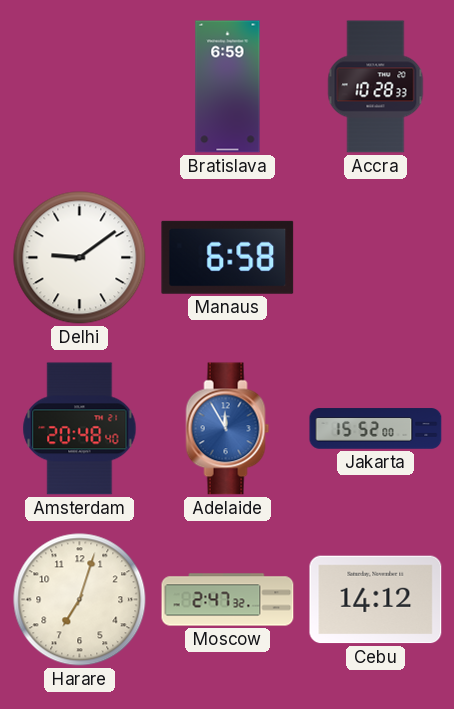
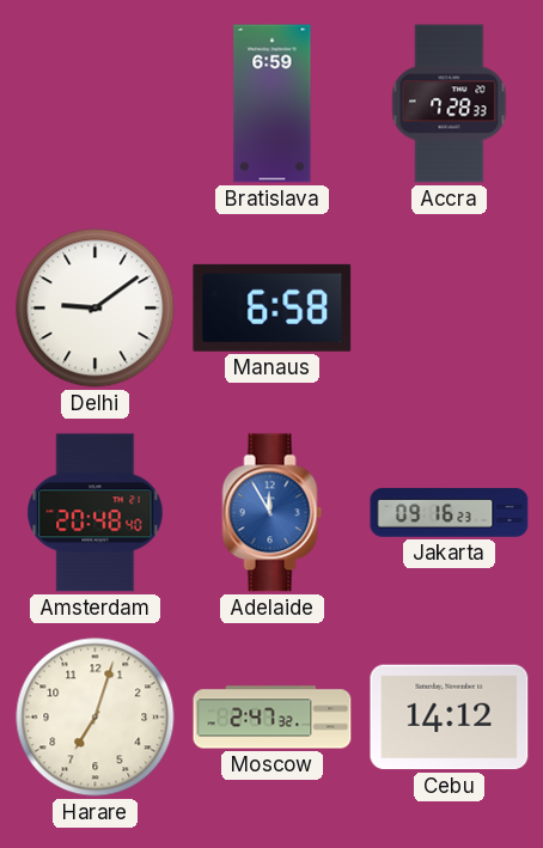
Accra: 10:28 -> 7:28 (450, 104)
Jakarta: 15:52 -> 09:16 (450, 513)
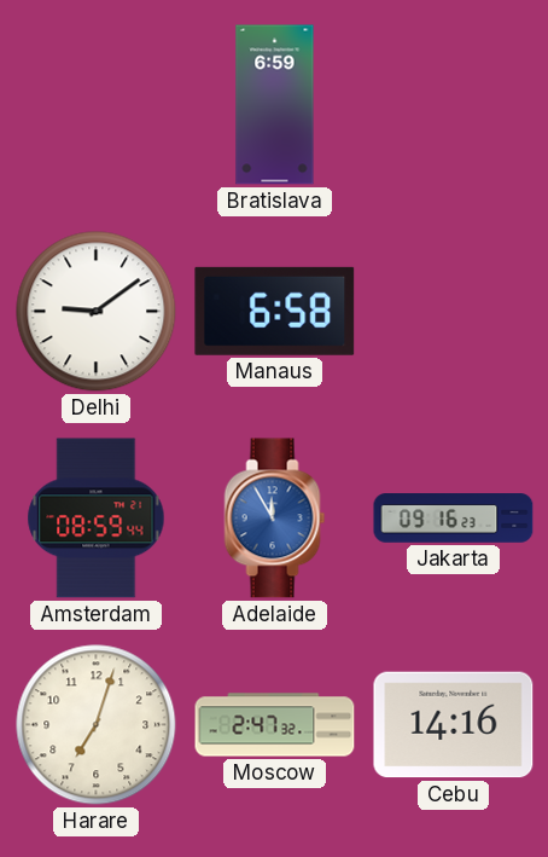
Accra: 7:28 -> none (450, 104)
Amsterdam: 20:48 -> 08:59 (97, 519)
Cebu: 14:12 -> 14:16 (454, 725)
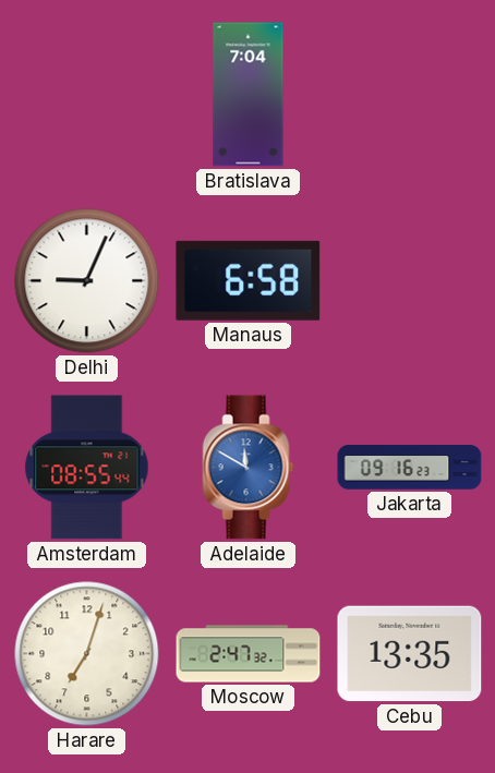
Bratislava: 6:59 -> 7:04 (249, 95)
Delhi: 9:09 -> 9:04 (87, 281)
Amsterdam: 08:59 -> 08:55 (87, 468)
Adelaide: 11:55 -> 11:50 (249, 468)
Cebu: 14:16 -> 13:35 (410, 654)
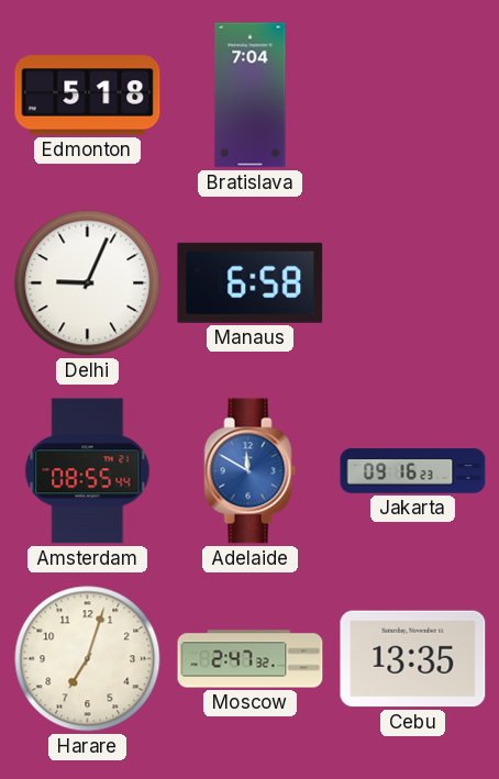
Edmonton: none -> 5:18 (88, 96)
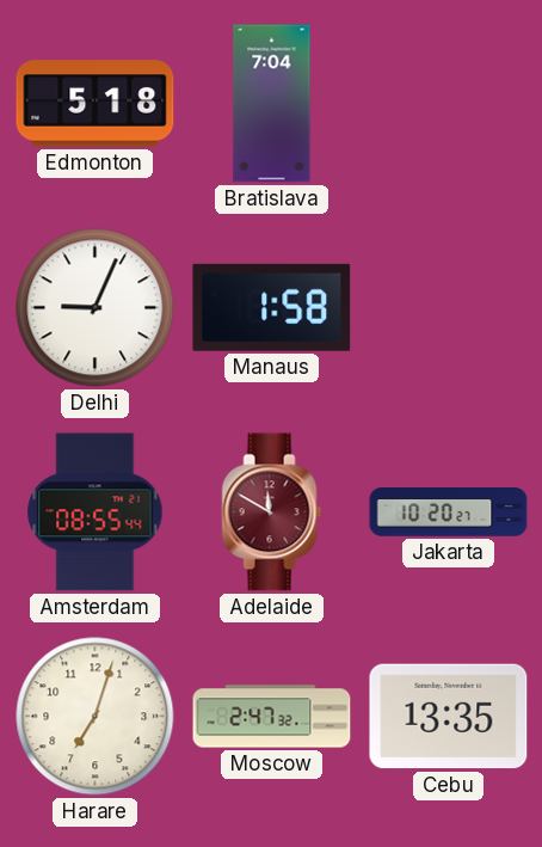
Manaus: 6:58 -> 1:58 (272, 307)
Adelaide dial: blue -> burgundy (272, 513)
Jakarta: 09:16 -> 10:20 (449, 513)
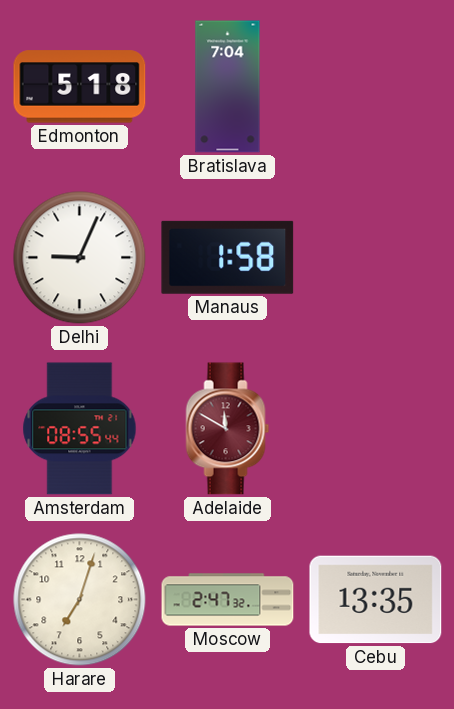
Jakarta: 10:20 -> none (449, 513)
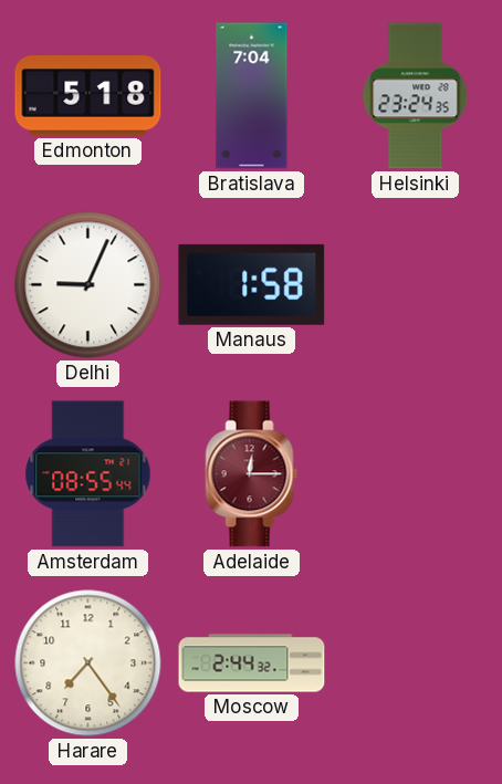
Helsinki: none -> 23:24 (416, 96)
Adelaide: 11:50 -> 12:15 (252, 474)
Harare: 7:03 -> 7:24 (88, 663)
Moscow: 2:47 -> 2:44 (252, 663)
Cebu: 13:35 -> none (376, 600)
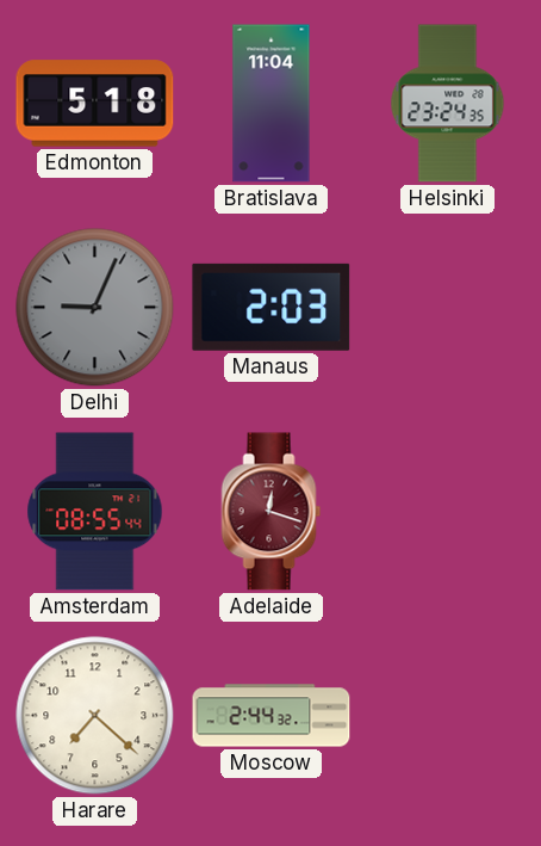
Bratislava: 7:04 -> 11:04 (272, 104)
Delhi dial: white -> grey (95, 308)
Manaus: 1:58 -> 2:03 (272, 307)
Adelaide: 12:15 -> 12:18 (272, 512)
Harare: 7:24 -> 7:22 (95, 716)
